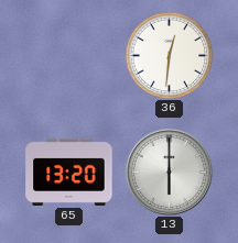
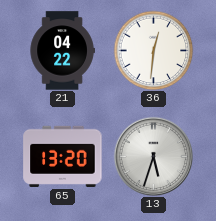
21: none -> 04:22 (62, 51)
13: 6:00 -> 5:33 (153, 156)
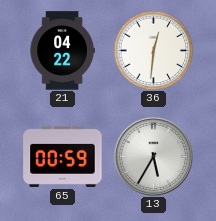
65: 13:20 -> 00:59 (63, 156)
13: 5:33 -> 5:35 (153, 156)
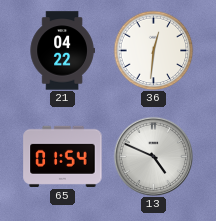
65: 00:59 -> 01:54 (63, 156)
13: 5:35 -> 4:49 (153, 156)
